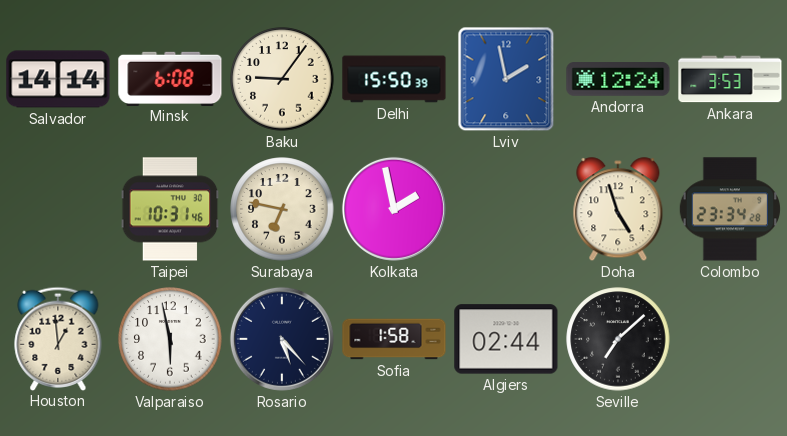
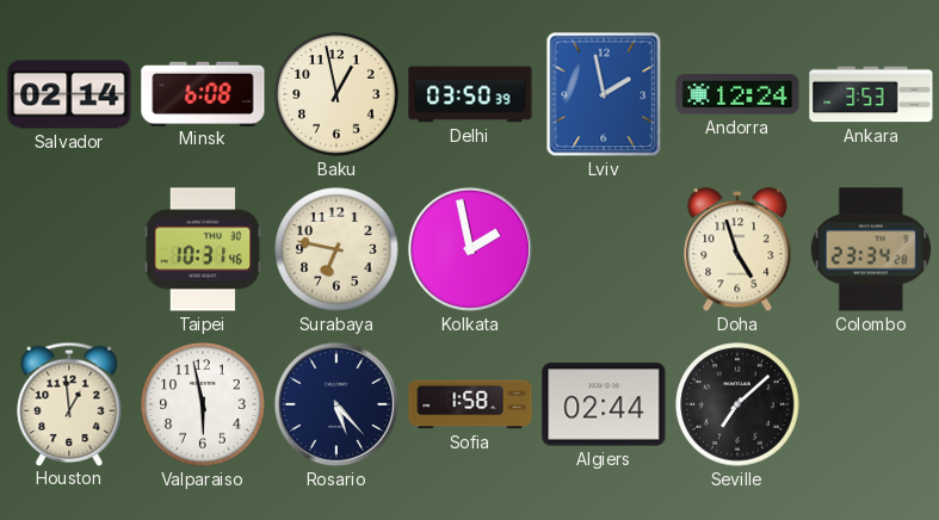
Salvador: 14:14 -> 02:14 (69, 94)
Baku: 9:06 -> 12:58 (336, 94)
Delhi: 15:50 -> 03:50 (470, 94)
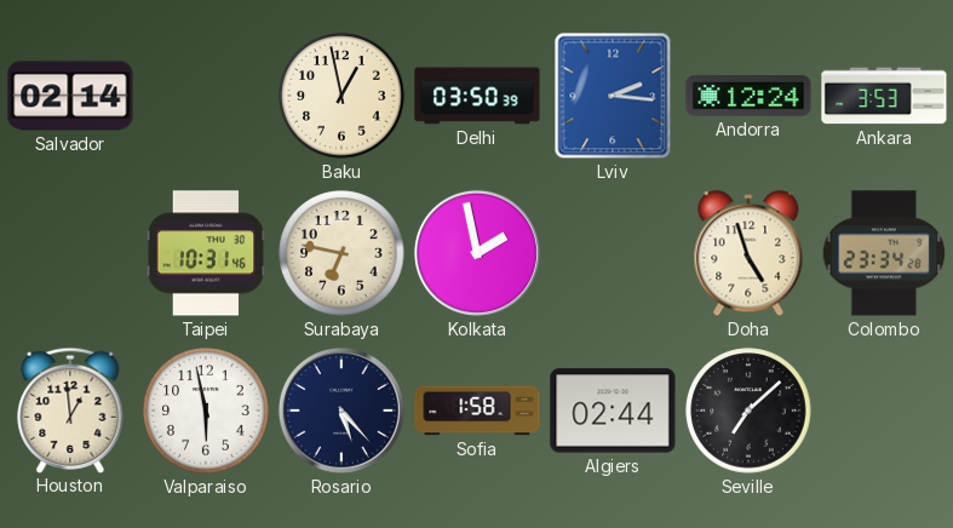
Minsk: 6:08 -> none (203, 93)
Lviv: 1:58 -> 2:16 (613, 96)
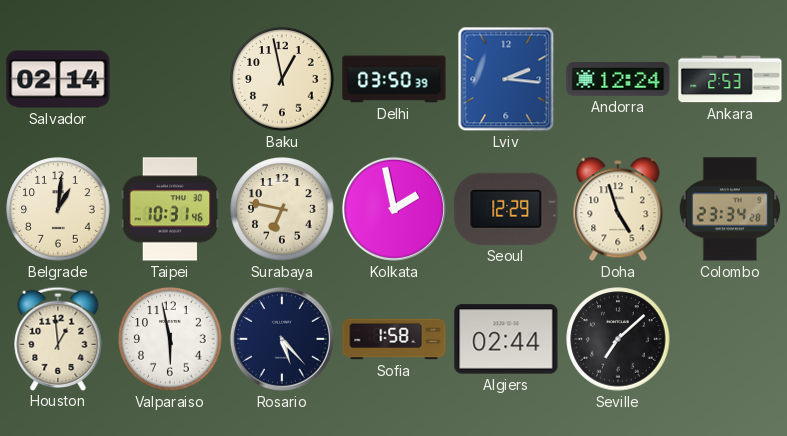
Ankara: 3:53 -> 2:53 (730, 79)
Belgrade: none -> 1:01 (58, 209)
Seoul: none -> 12:29 (506, 209)
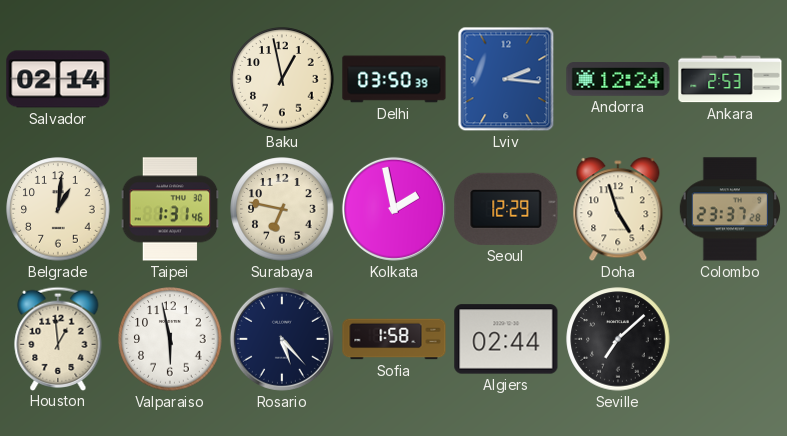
Taipei: 10:31 -> 1:31 (170, 209)
Colombo: 23:34 -> 23:37 (730, 209)
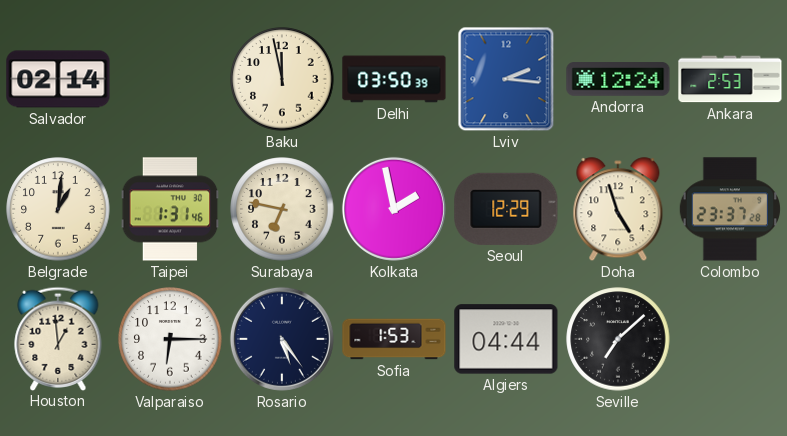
Baku: 12:58 -> 11:58 (282, 79)
Valparaiso: 5:58 -> 6:15 (170, 339)
Rosario: 5:23 -> 5:24 (282, 339)
Sofia: 1:58 -> 1:53 (394, 339)
Algiers: 02:44 -> 04:44 (506, 339)
